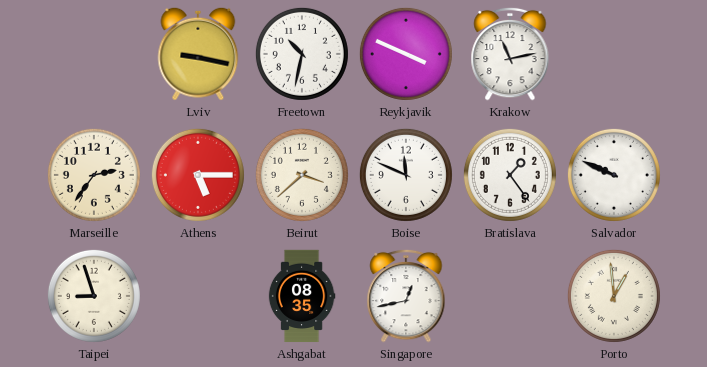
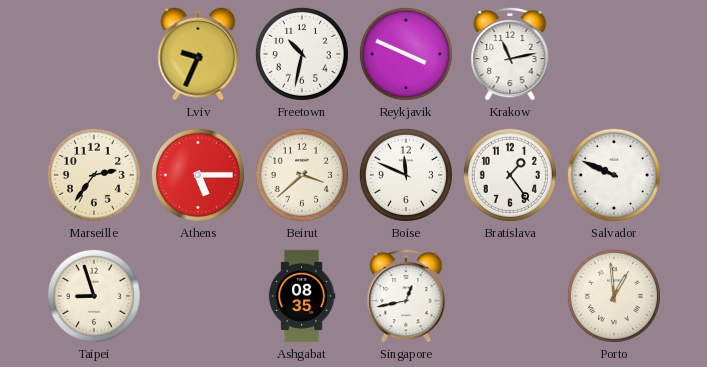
Lviv: 9:17 -> 9:34 (198, 54)
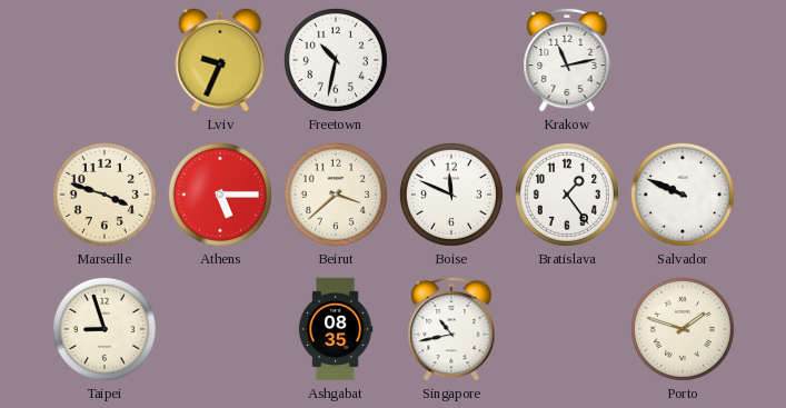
Reykjavik: 3:49 -> none (406, 54)
Marseille: 2:36 -> 3:48 (105, 195)
Singapore: 12:43 -> 10:43 (451, 329)
Porto: 12:59 -> 1:48 (683, 329)
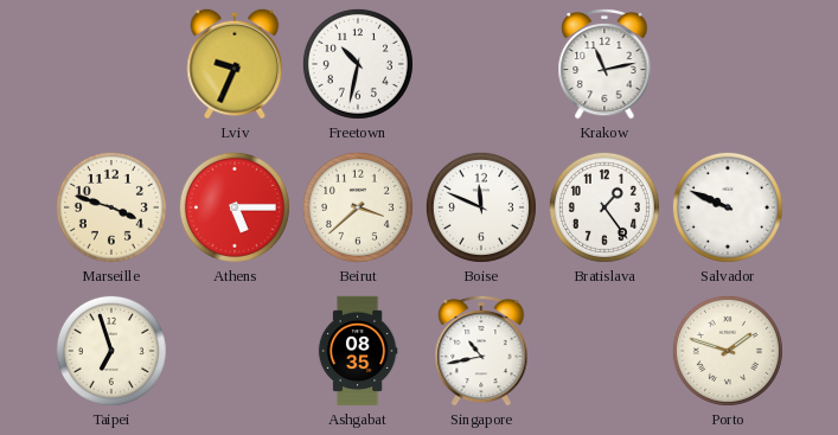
Taipei: 8:57 -> 6:57 (111, 351)
